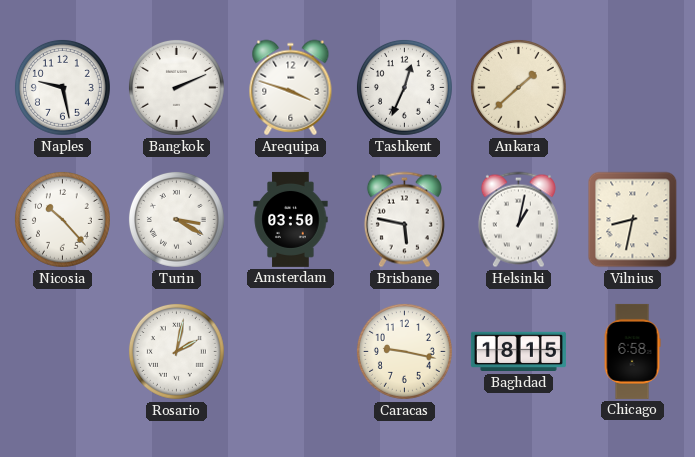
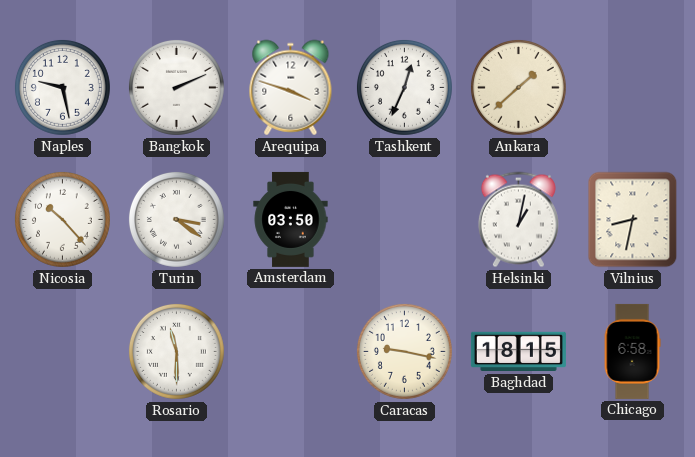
Turin: 3:20 -> 3:21 (176, 219)
Brisbane: 5:47 -> none (404, 220)
Rosario: 2:02 -> 11:30 (176, 351)
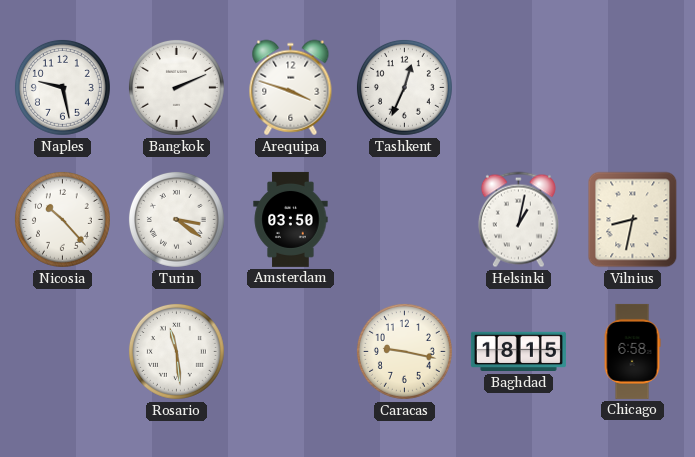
Ankara: 1:38 -> none (518, 87)
Rosario: 11:30 -> 11:29 (176, 351)
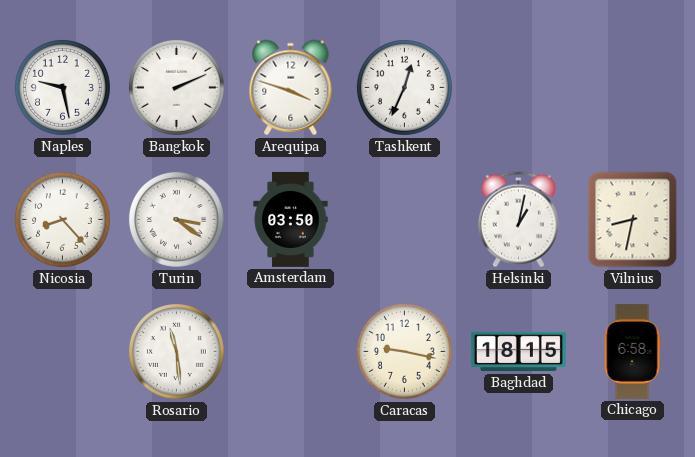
Nicosia: 10:23 -> 8:23 (62, 219)
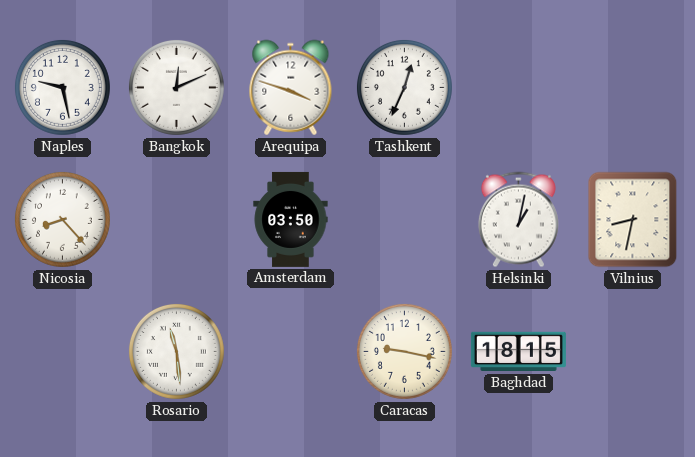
Bangkok: 2:11 -> 12:11 (176, 87)
Turin: 3:21 -> none (176, 219)
Chicago: 6:58 -> none (632, 351)
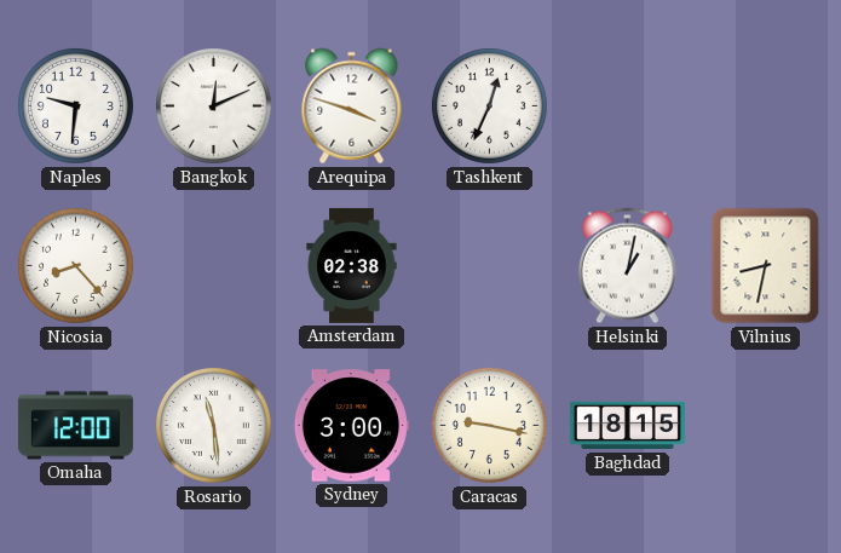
Naples: 9:28 -> 9:31 (75, 105)
Amsterdam: 03:50 -> 02:38 (352, 265)
Omaha: none -> 12:00 (75, 426)
Sydney: none -> 3:00 (351, 426)
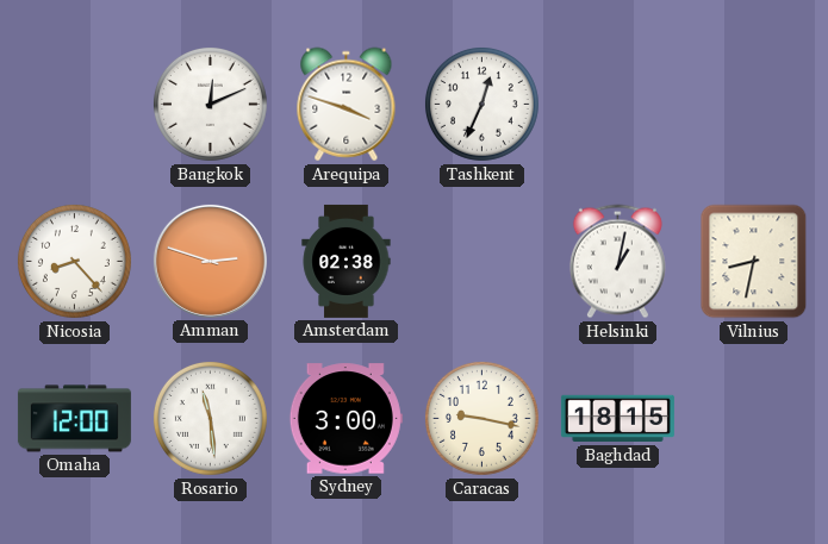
Naples: 9:31 -> none (75, 105)
Amman: none -> 2:48 (210, 261)
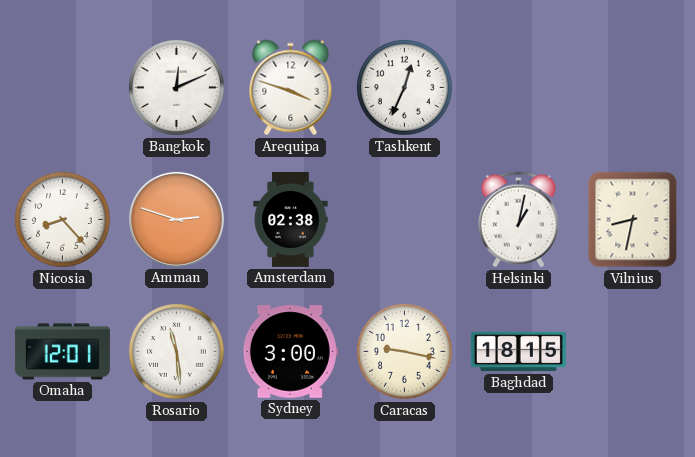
Omaha: 12:00 -> 12:01 (62, 352)
